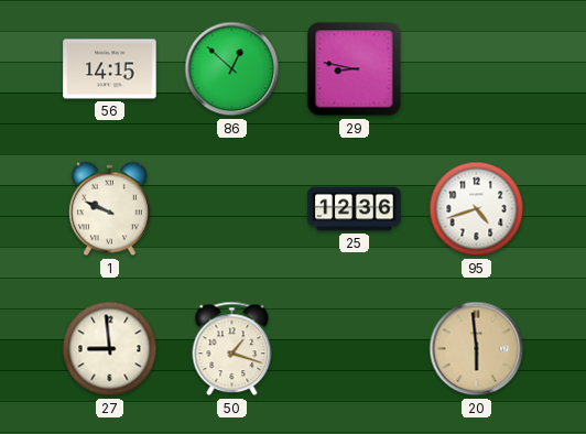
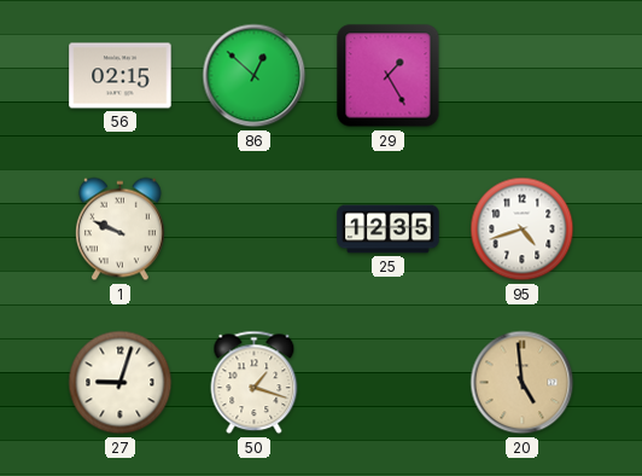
56: 14:15 -> 02:15 (121, 76)
29: 8:47 -> 1:25 (389, 76)
25: 12:36 -> 12:35 (389, 230)
27: 8:59 -> 9:03 (121, 383)
20: 5:59 -> 4:59 (523, 383)
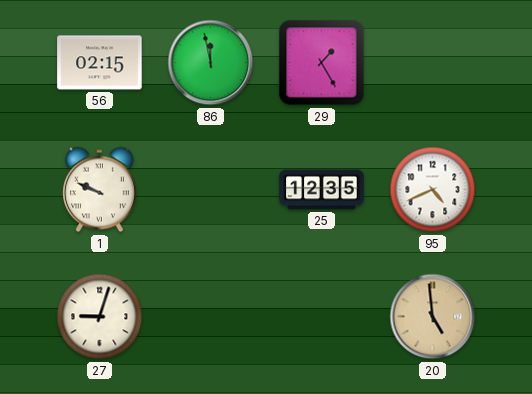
86: 12:52 -> 11:58 (211, 63)
95: 4:42 -> 4:41 (433, 190)
50: 1:18 -> none (255, 383)
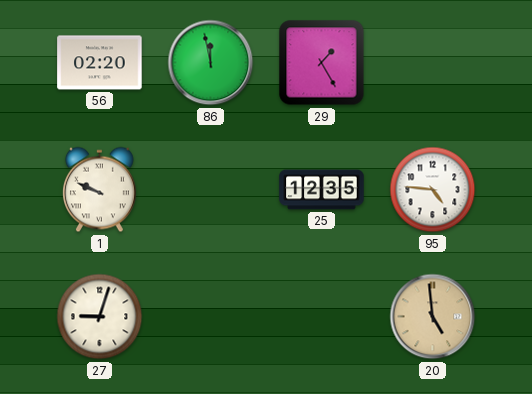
56: 02:15 -> 02:20 (100, 63)
95: 4:41 -> 4:46 (433, 190)
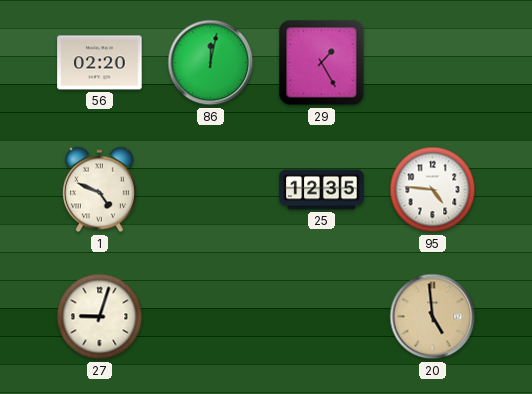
86: 11:58 -> 12:02 (211, 63)
1: 9:49 -> 4:49 (99, 190)
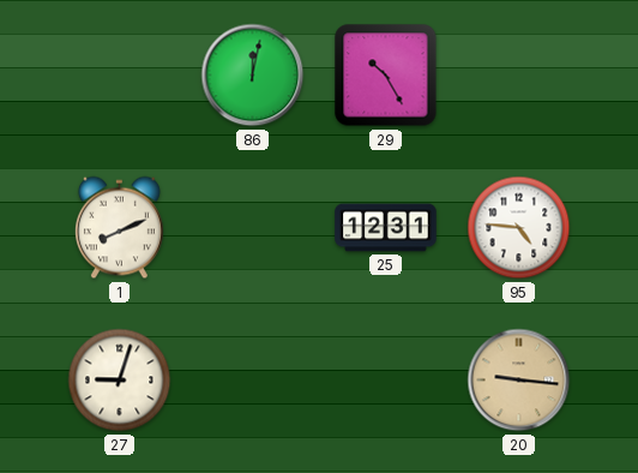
56: 02:20 -> none (100, 63)
29: 1:25 -> 10:25 (386, 76)
1: 4:49 -> 8:11 (119, 228)
25: 12:35 -> 12:31 (386, 228)
20: 4:59 -> 9:16 (519, 381)
